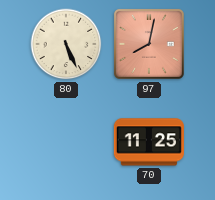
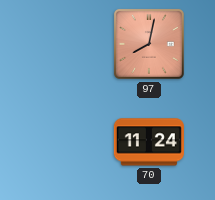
80: 5:26 -> none (66, 44)
70: 11:25 -> 11:24 (149, 142)
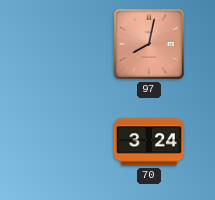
70: 11:24 -> 3:24 (149, 142)
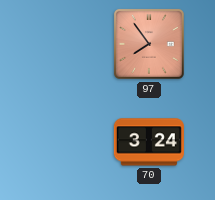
97: 8:02 -> 7:54 (149, 44)
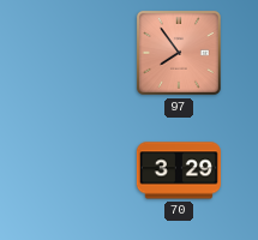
70: 3:24 -> 3:29 (179, 170)
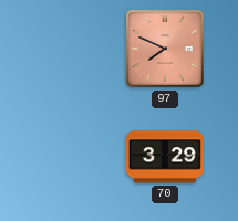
97: 7:54 -> 7:49 (165, 49)
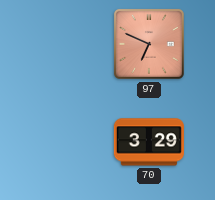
97: 7:49 -> 6:49 (149, 44)
